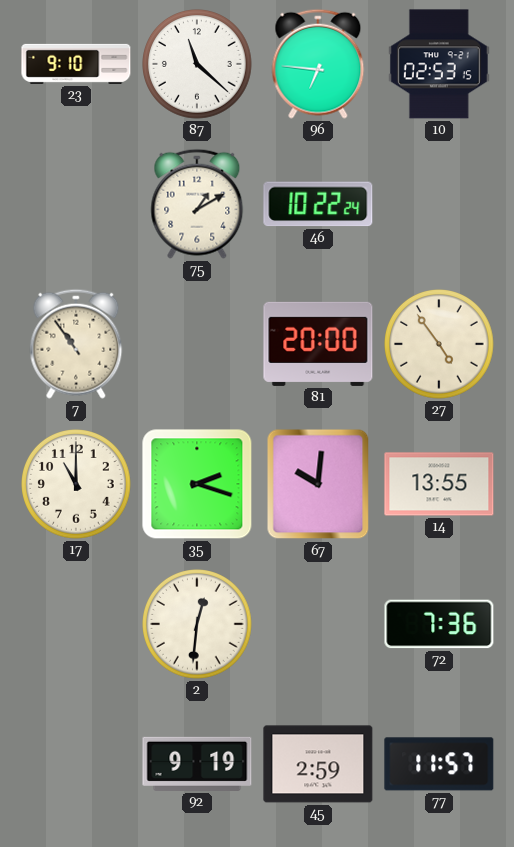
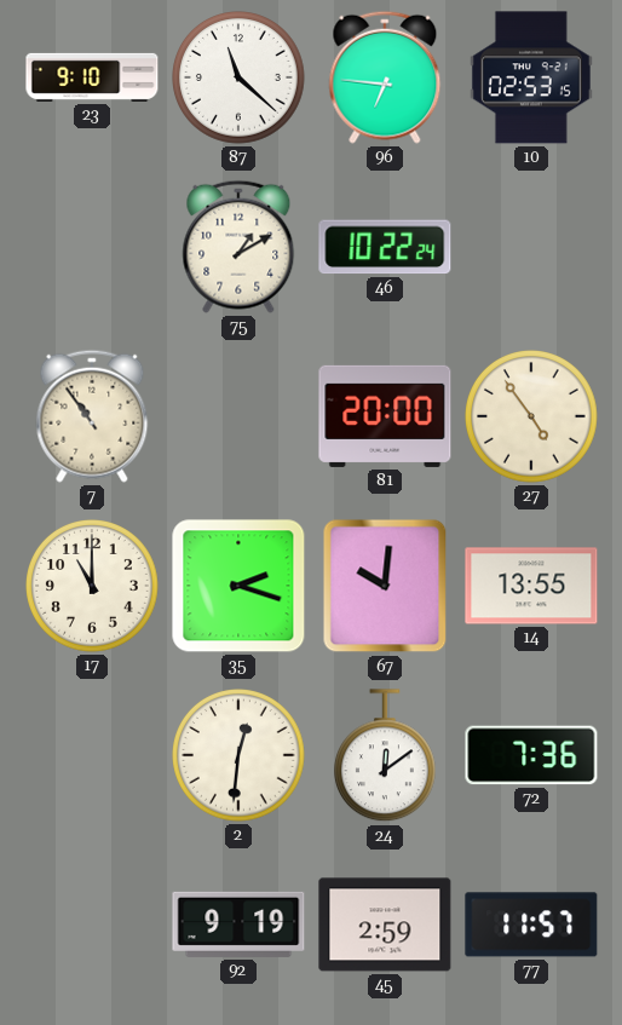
24: none -> 12:09 (385, 756)
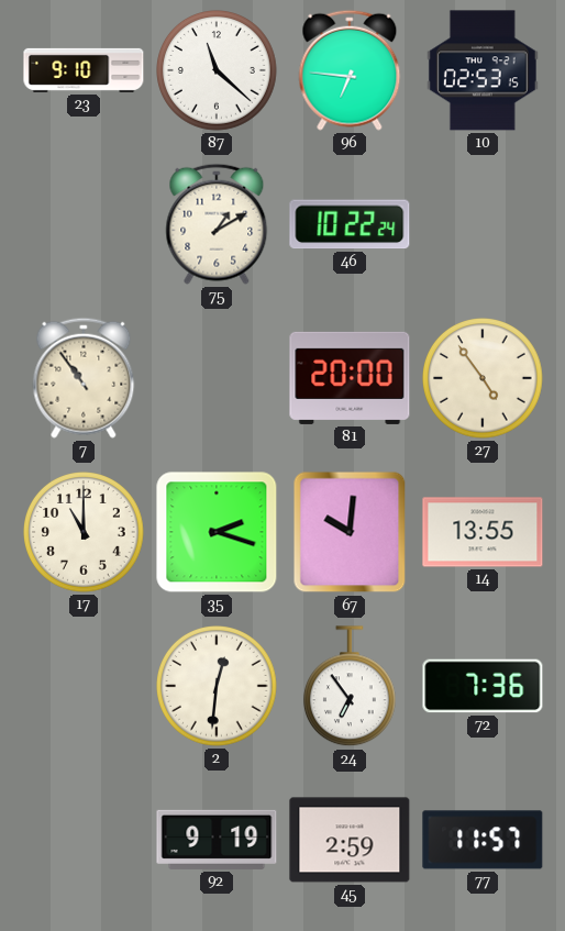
24: 12:09 -> 6:54 (350, 687)
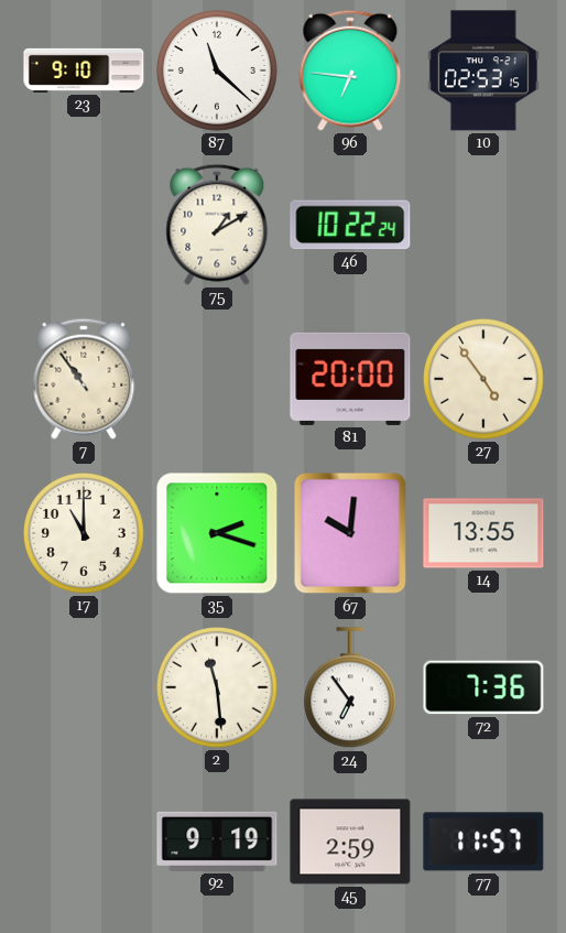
2: 12:31 -> 11:29 (218, 688)
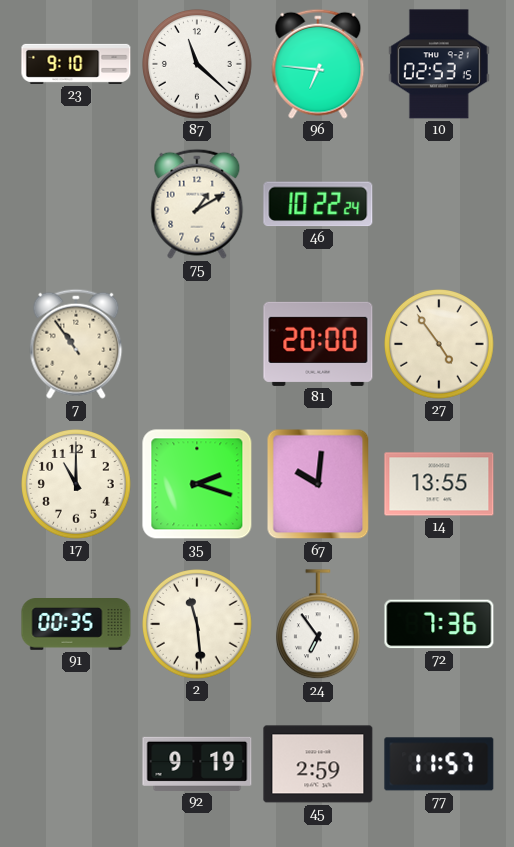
91: none -> 00:35 (76, 625)
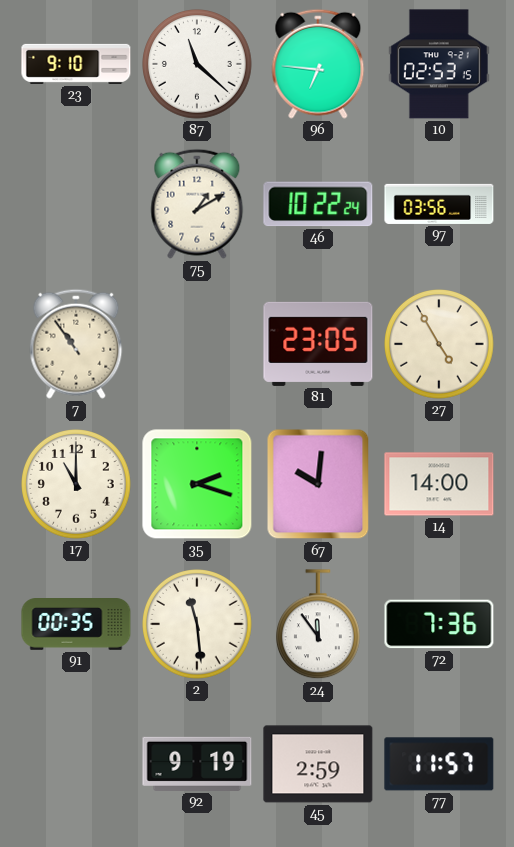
97: none -> 03:56 (439, 204)
81: 20:00 -> 23:05 (318, 344)
27: 4:54 -> 4:55 (440, 345)
14: 13:55 -> 14:00 (439, 484)
24: 6:54 -> 11:54 (318, 625)
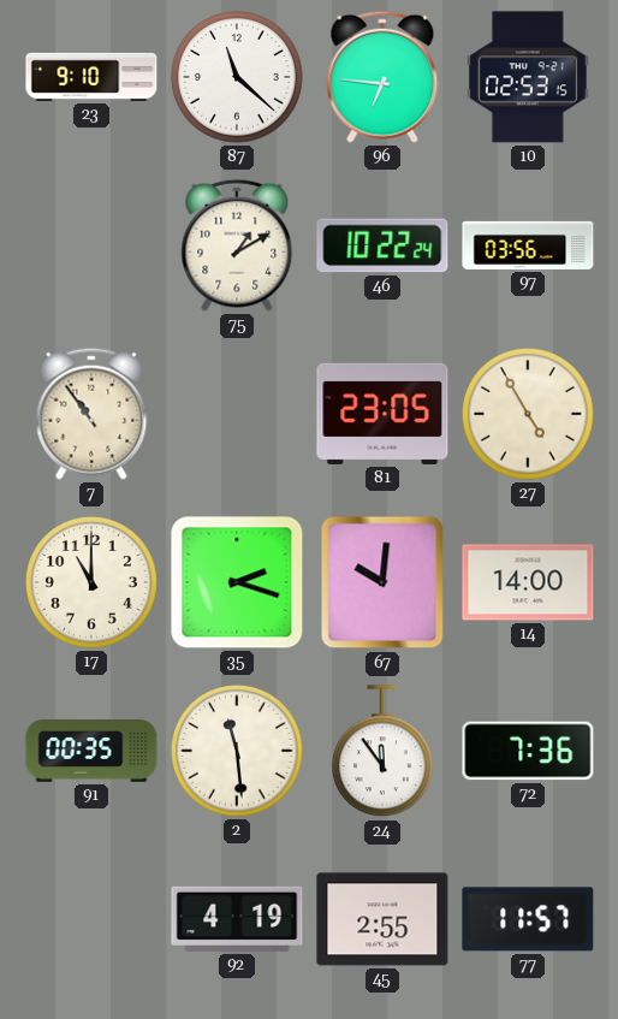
92: 9:19 -> 4:19 (237, 919)
45: 2:59 -> 2:55 (382, 919)
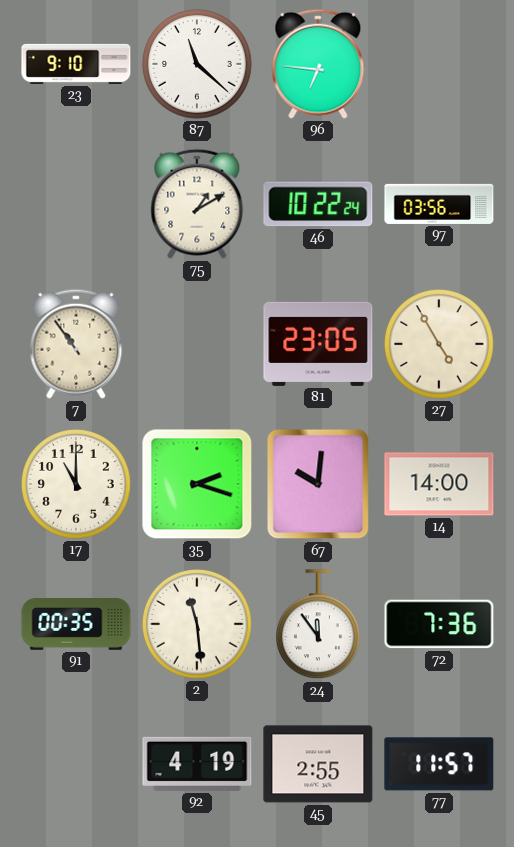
10: 02:53 -> none (528, 77)
